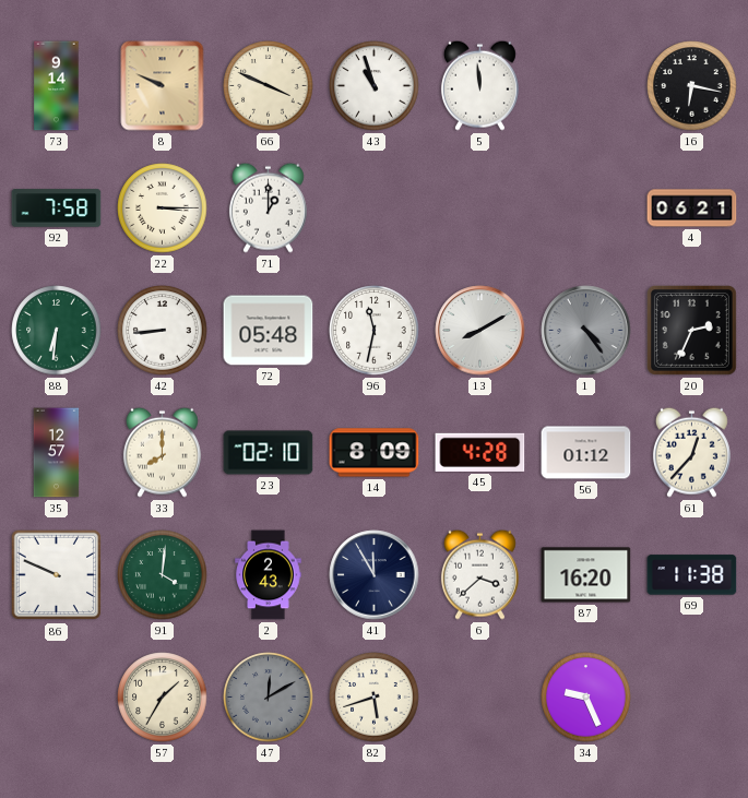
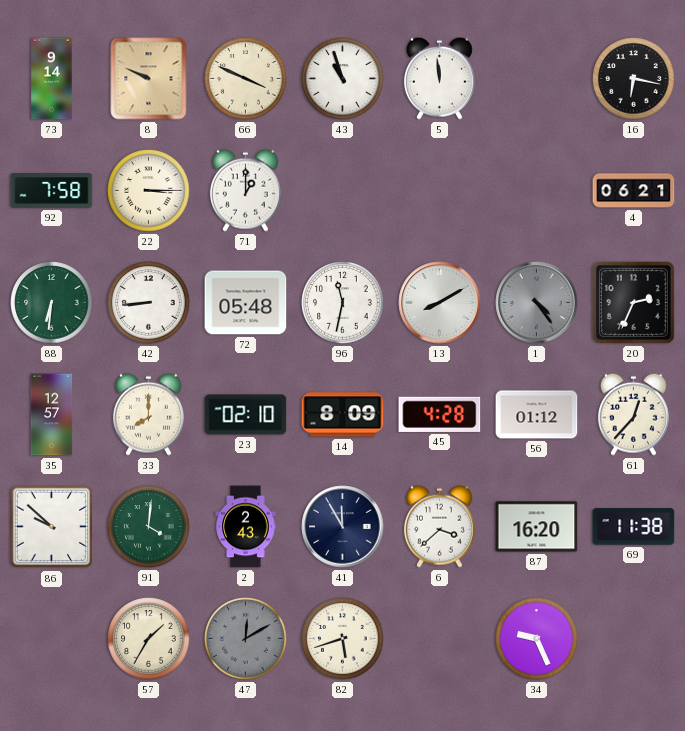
86: 9:49 -> 9:52 (52, 527)
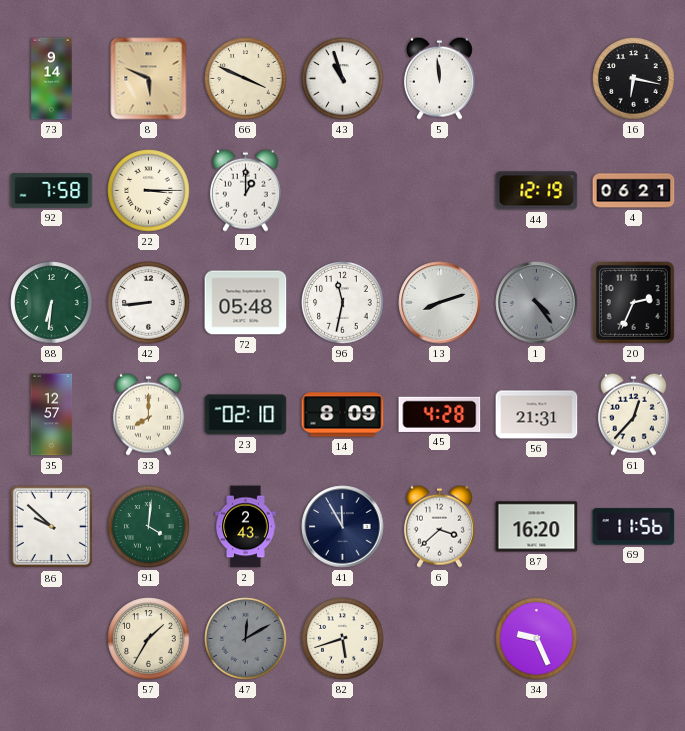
8: 9:49 -> 5:49 (149, 79)
44: none -> 12:19 (537, 191)
13: 8:10 -> 8:12 (440, 303)
56: 01:12 -> 21:31 (537, 415)
69: 11:38 -> 11:56 (634, 527)
